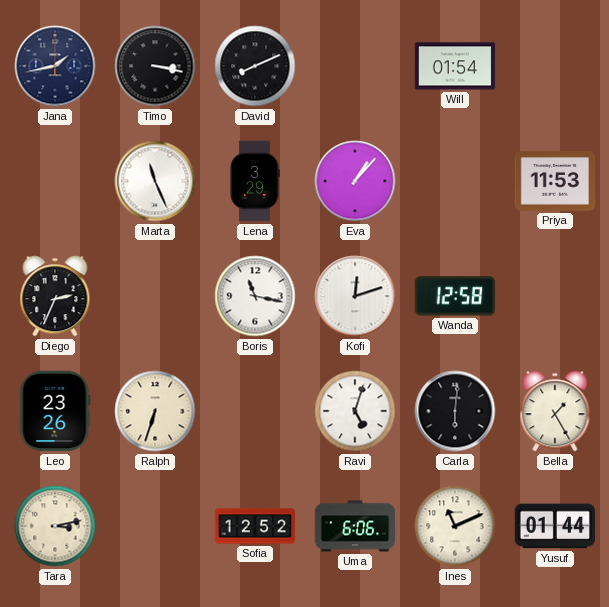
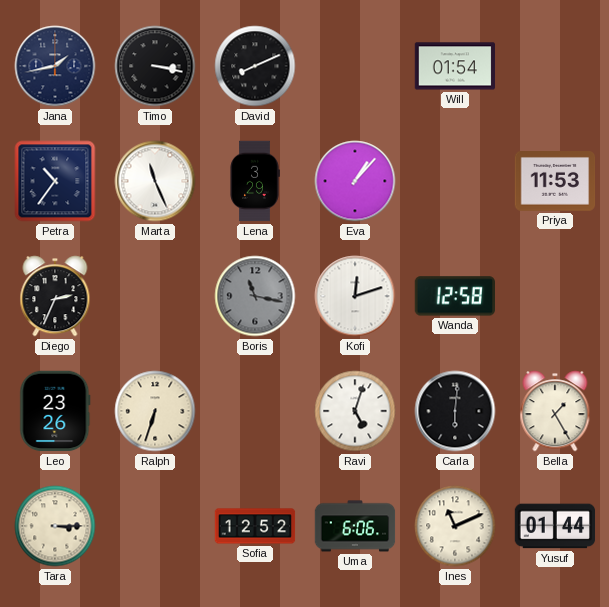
Petra: none -> 10:36 (55, 181)
Boris dial: white -> grey (255, 296)
Tara: 3:13 -> 3:15 (55, 526)
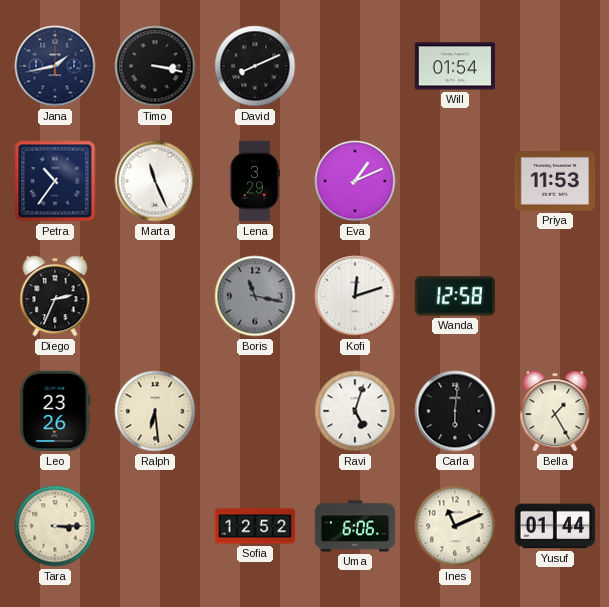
Eva: 1:07 -> 1:11 (355, 181)
Ralph: 6:33 -> 6:29 (155, 411)
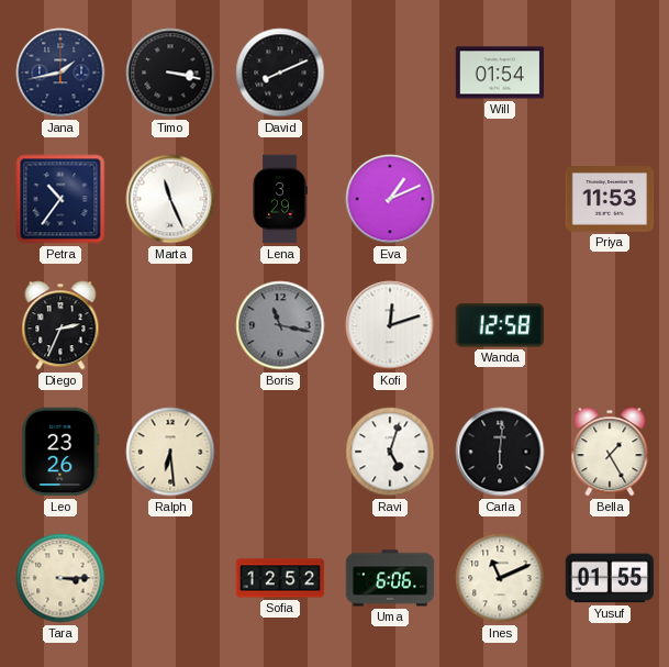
Yusuf: 01:44 -> 01:55 (610, 578)
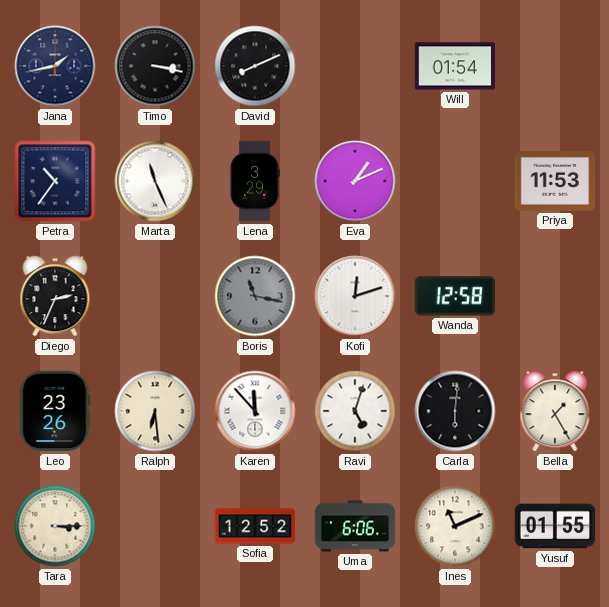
Karen: none -> 11:53 (255, 411)
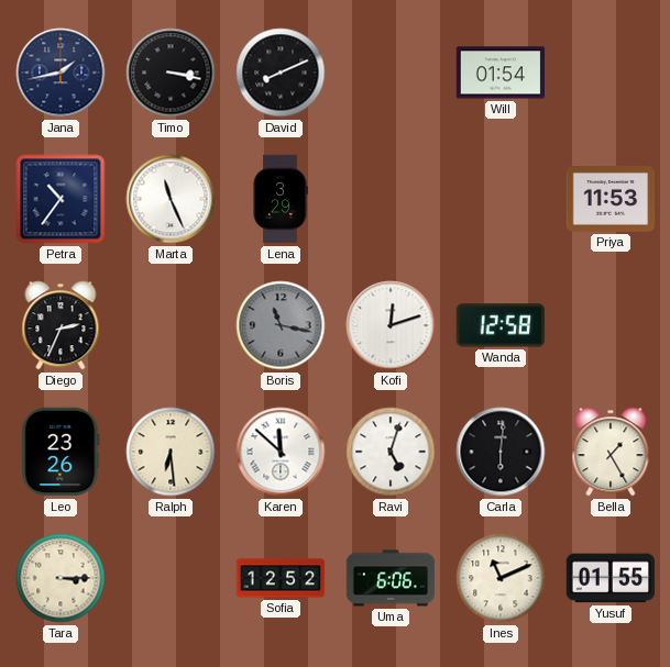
Eva: 1:11 -> none (355, 181)
Karen: 11:53 -> 11:52 (281, 452)
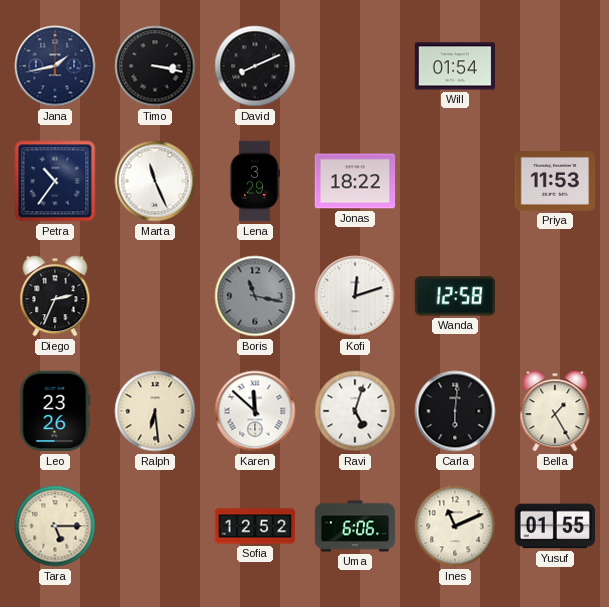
Jonas: none -> 18:22 (355, 181)
Tara: 3:15 -> 5:15 (55, 526)
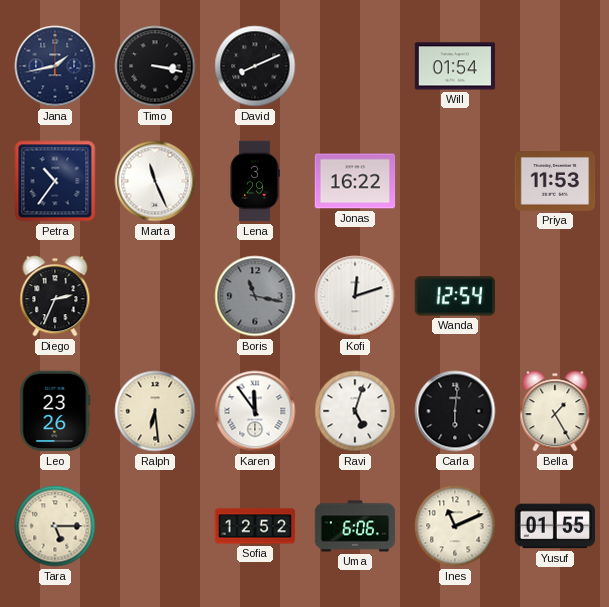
Jonas: 18:22 -> 16:22 (355, 181)
Wanda: 12:58 -> 12:54 (454, 296)
Karen: 11:52 -> 11:54 (255, 411)
